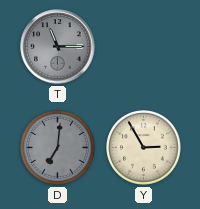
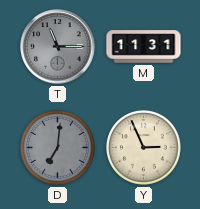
M: none -> 11:31 (144, 47)
Y: 2:55 -> 2:56 (144, 148)
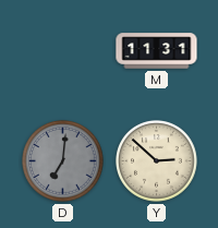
T: 11:15 -> none (58, 47)
Y: 2:56 -> 2:52 (157, 161)
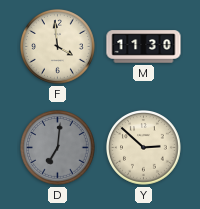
F: none -> 3:59 (58, 47)
M: 11:31 -> 11:30 (144, 47)
